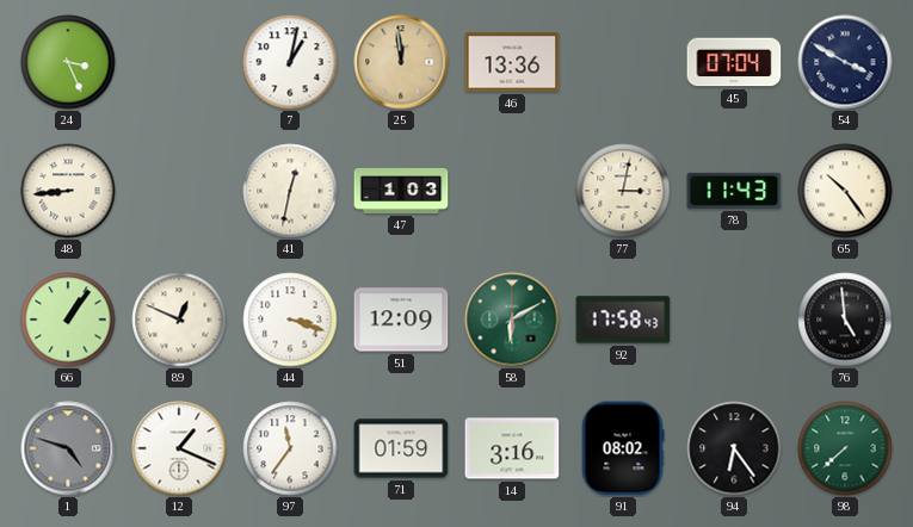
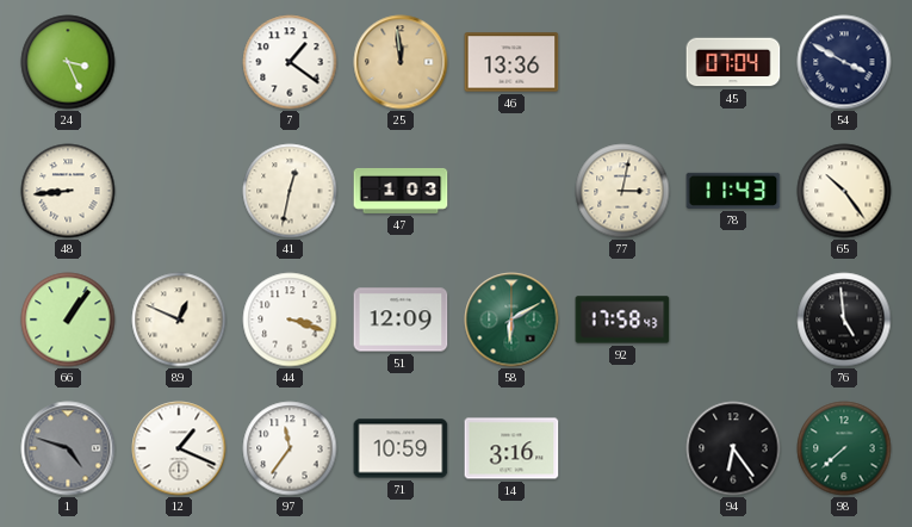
7: 1:02 -> 1:21 (290, 62)
71: 01:59 -> 10:59 (401, 448)
91: 08:02 -> none (623, 448)
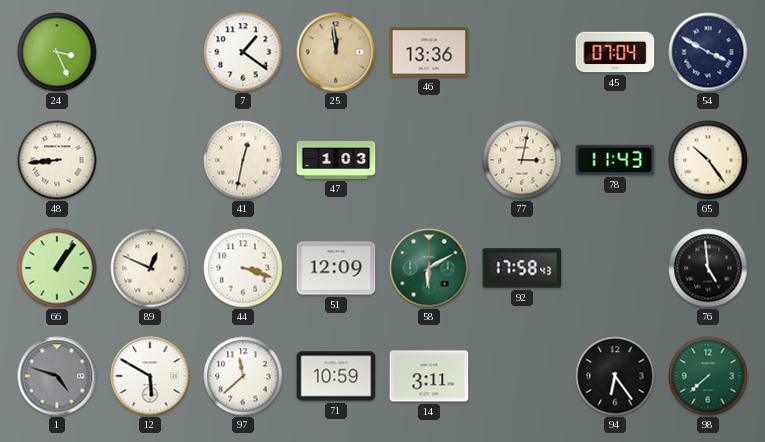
12: 1:19 -> 5:50 (150, 376)
97: 11:36 -> 11:38 (243, 376)
14: 3:16 -> 3:11 (429, 376)
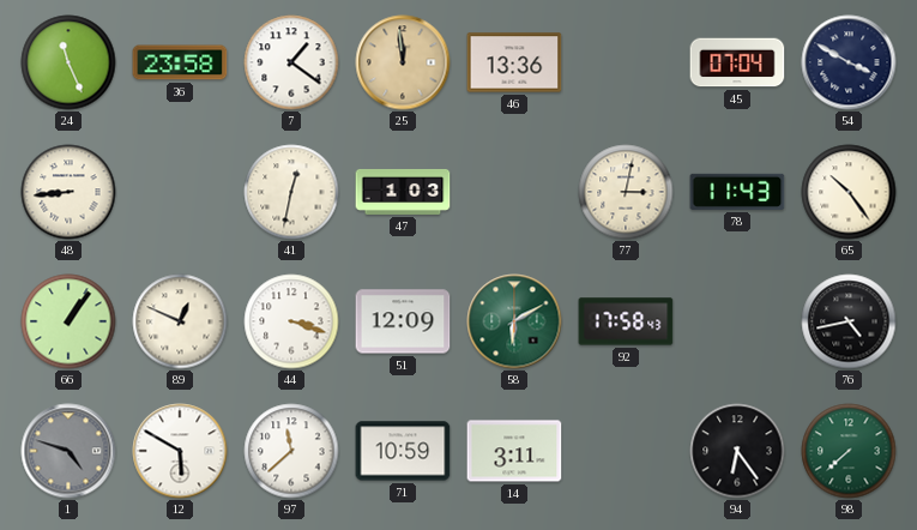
24: 3:26 -> 11:26 (68, 62)
36: none -> 23:58 (180, 62)
76: 4:59 -> 4:43 (849, 321)
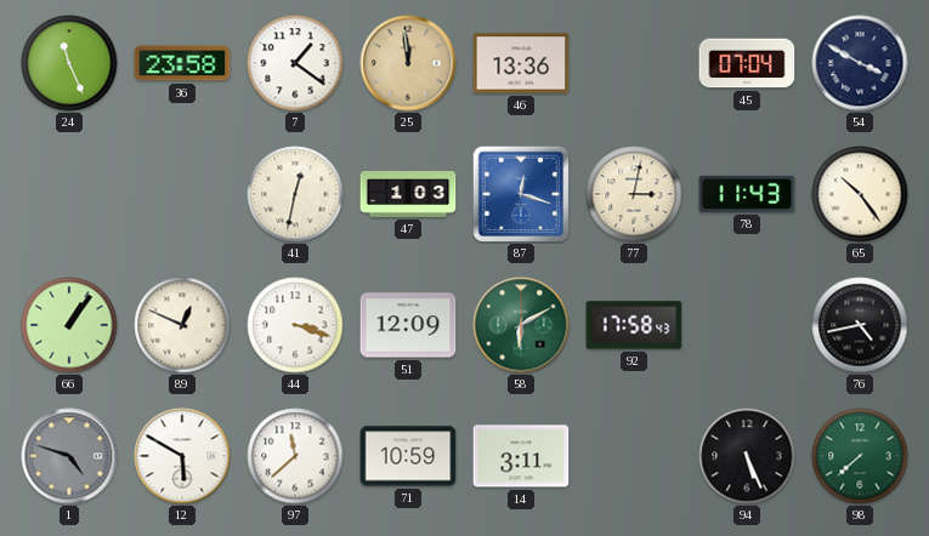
48: 8:44 -> none (68, 192)
87: none -> 12:18 (521, 194)
94: 6:24 -> 5:26 (747, 456)
